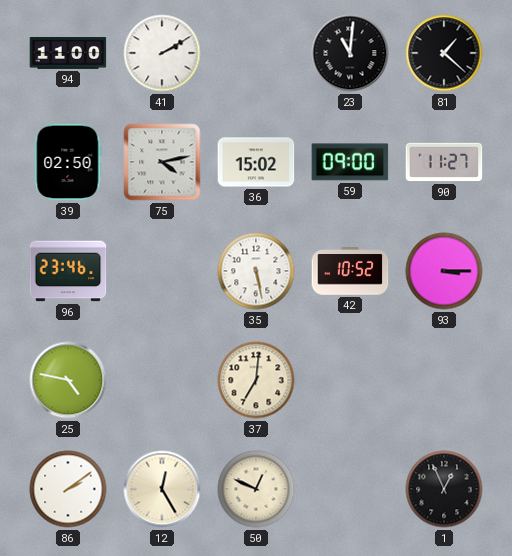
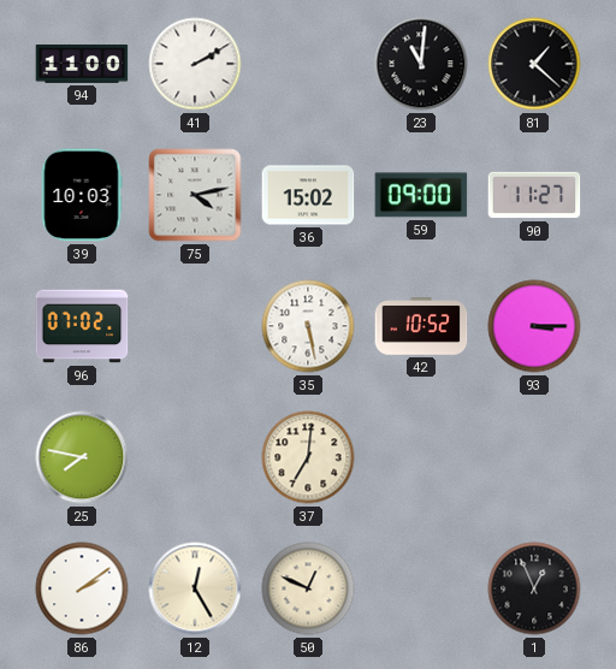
39: 02:50 -> 10:03 (82, 195)
96: 23:46 -> 07:02 (82, 326)
25: 4:47 -> 7:47 (82, 457)
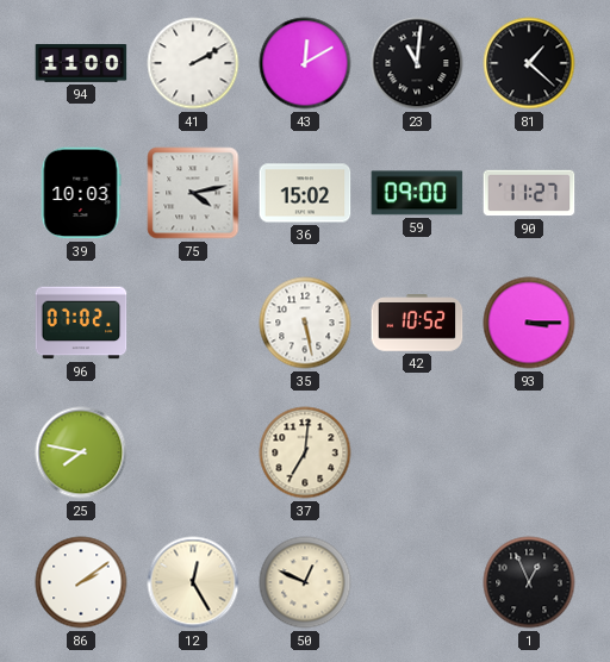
43: none -> 12:10 (305, 63)
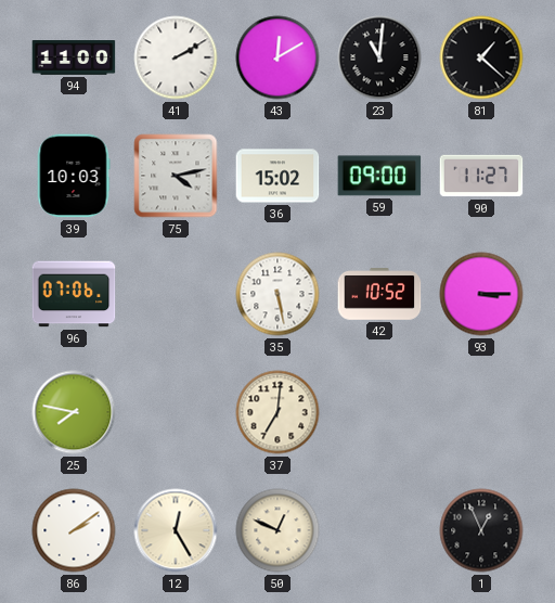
96: 07:02 -> 07:06 (74, 294)
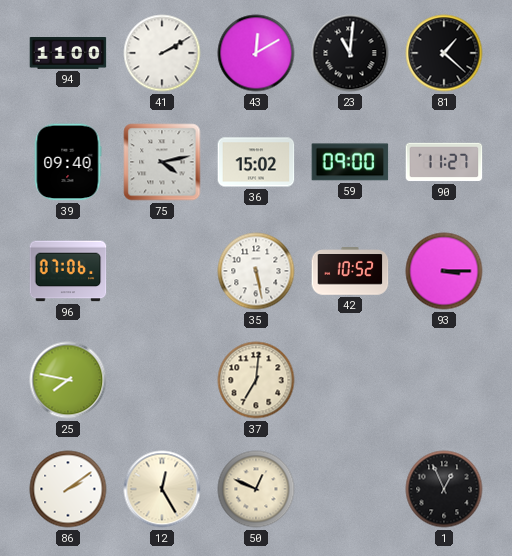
39: 10:03 -> 09:40 (68, 162)
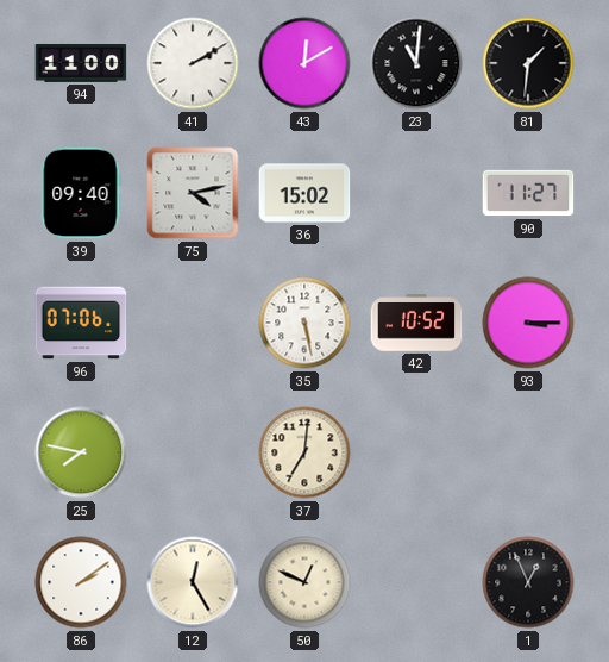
81: 1:22 -> 1:31 (528, 63)
59: 09:00 -> none (350, 162)
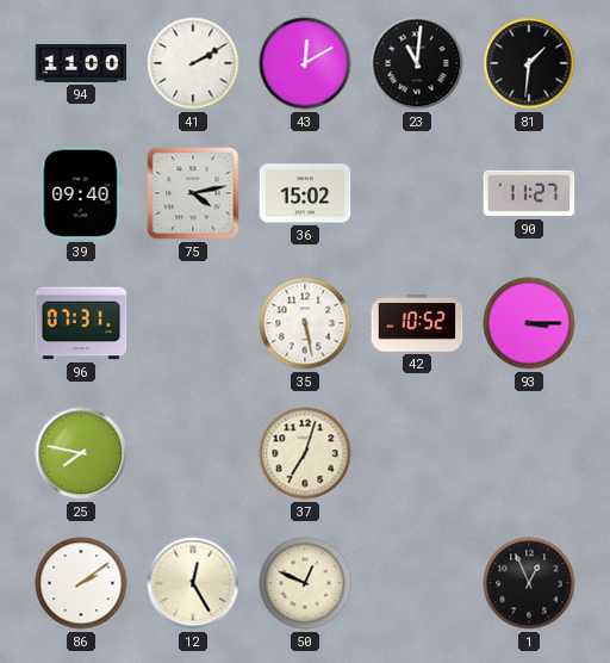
96: 07:06 -> 07:31 (81, 323)
37: 7:01 -> 7:03 (305, 453)
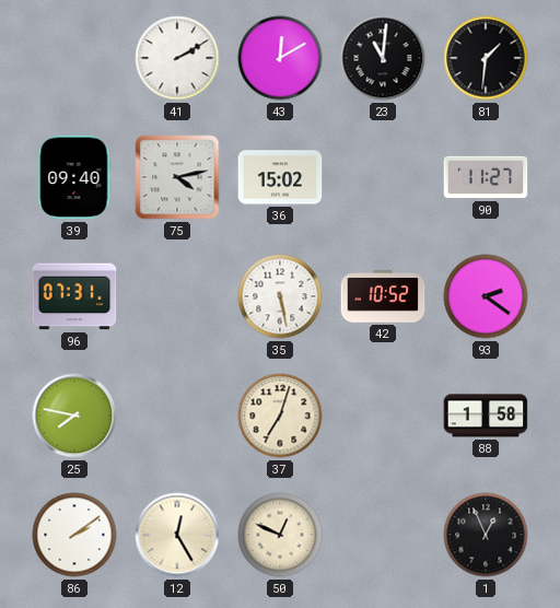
94: 11:00 -> none (81, 64)
93: 3:15 -> 2:21 (486, 296)
88: none -> 1:58 (486, 416)
